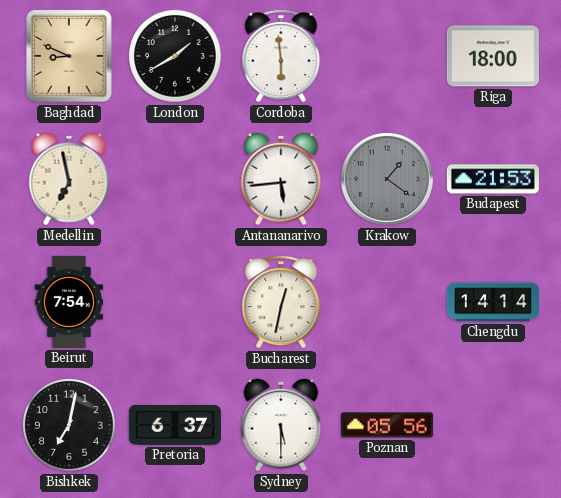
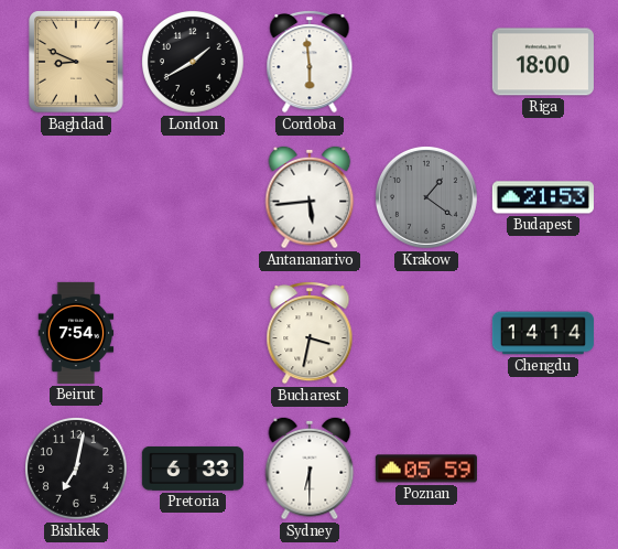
Medellin: 6:58 -> none (69, 179)
Bucharest: 12:32 -> 3:32 (310, 334)
Pretoria: 6:37 -> 6:33 (193, 469)
Sydney: 5:30 -> 6:30 (310, 469)
Poznan: 05:56 -> 05:59 (426, 469)
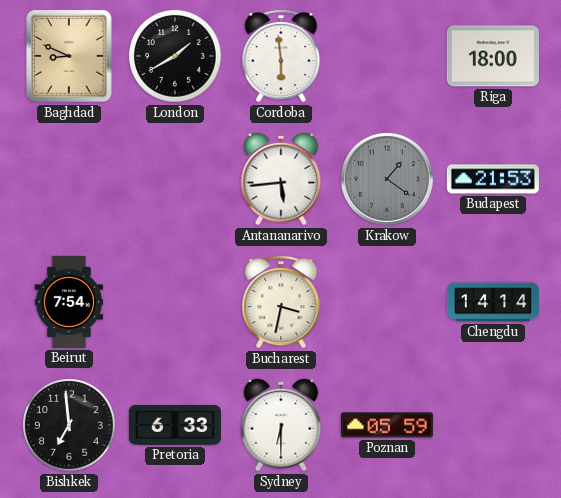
Bishkek: 7:02 -> 6:59 (70, 426)
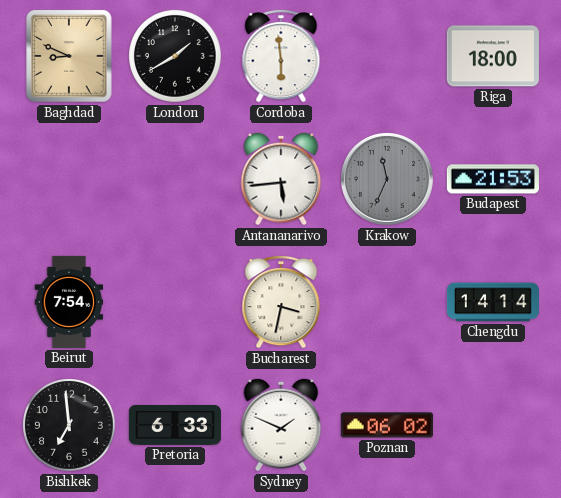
Krakow: 1:21 -> 11:34 (387, 179)
Sydney: 6:30 -> 1:49 (281, 425)
Poznan: 05:59 -> 06:02 (387, 425)
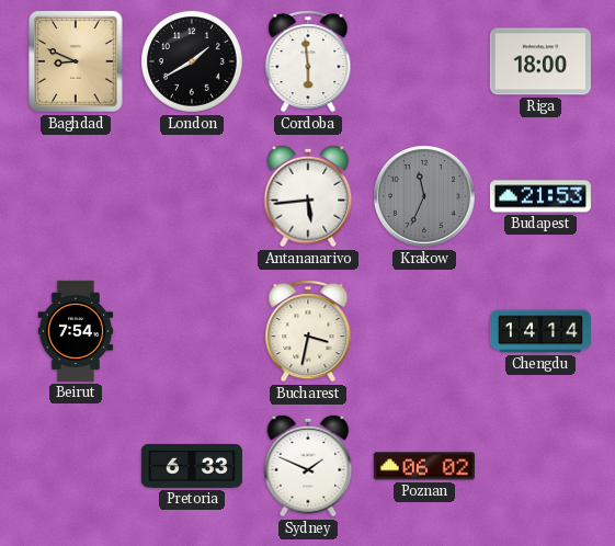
Bishkek: 6:59 -> none (70, 426)
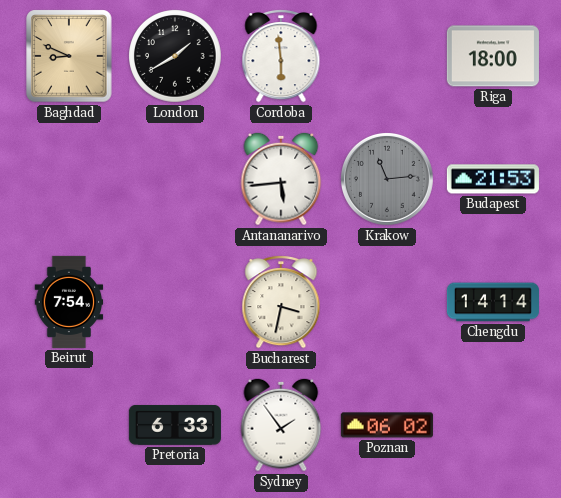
Krakow: 11:34 -> 11:14 (387, 179)
Sydney: 1:49 -> 1:54 (281, 425)
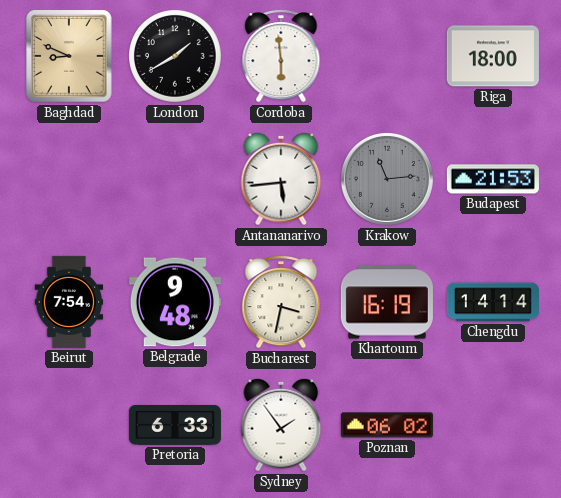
Belgrade: none -> 9:48 (175, 302)
Khartoum: none -> 16:19 (387, 302)
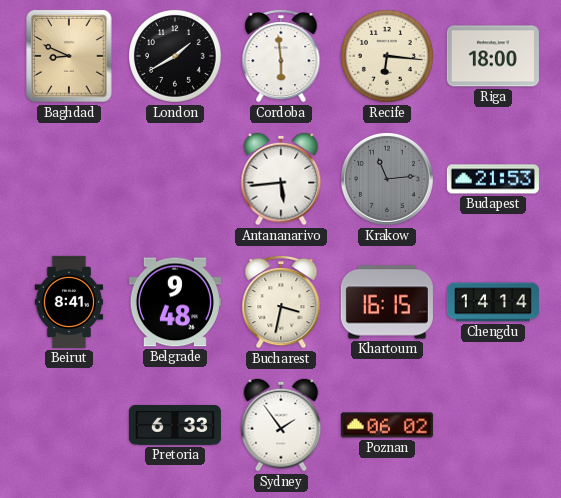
Recife: none -> 6:16 (388, 57)
Beirut: 7:54 -> 8:41 (69, 302)
Khartoum: 16:19 -> 16:15 (387, 302)
